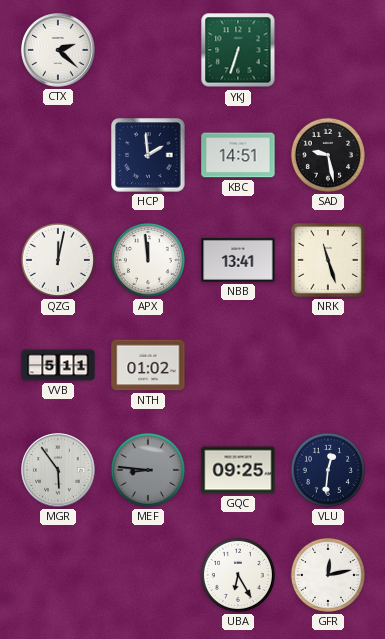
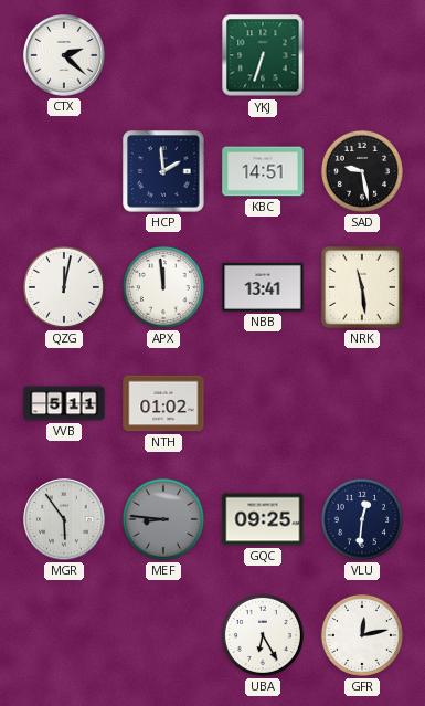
NRK: 11:27 -> 11:29 (362, 287)
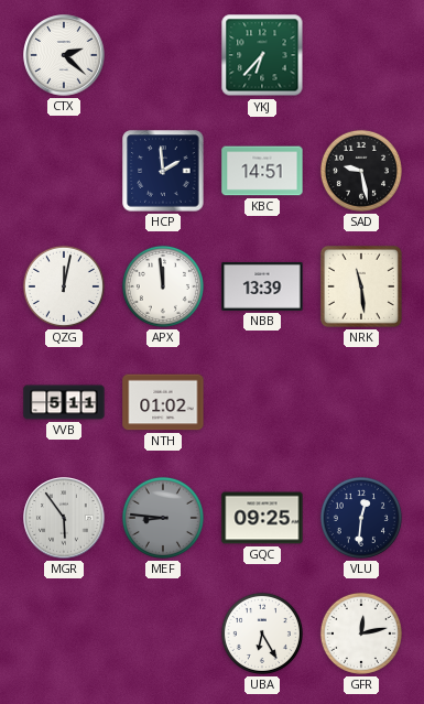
YKJ: 6:33 -> 6:37 (262, 55)
NBB: 13:41 -> 13:39 (262, 286)
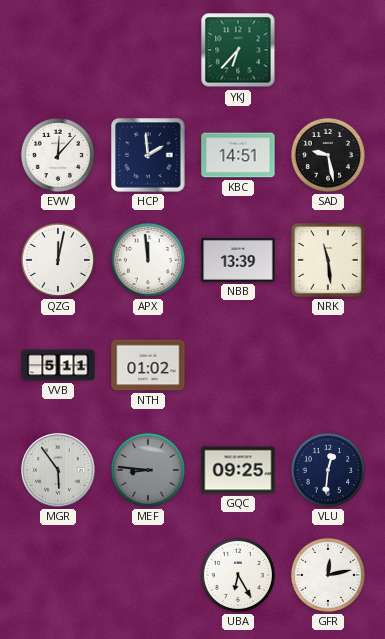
CTX: 2:22 -> none (64, 55)
EVW: none -> 12:07 (58, 155)
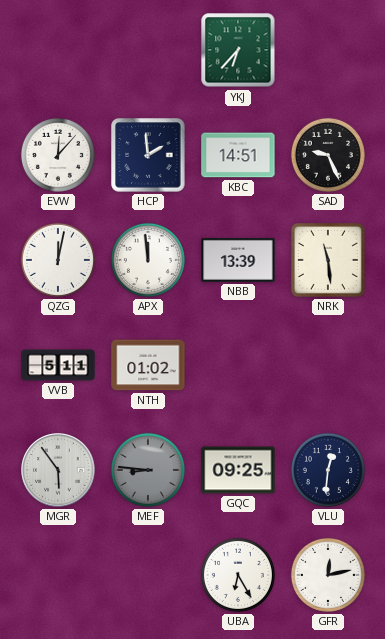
SAD: 9:28 -> 9:26 (328, 155)
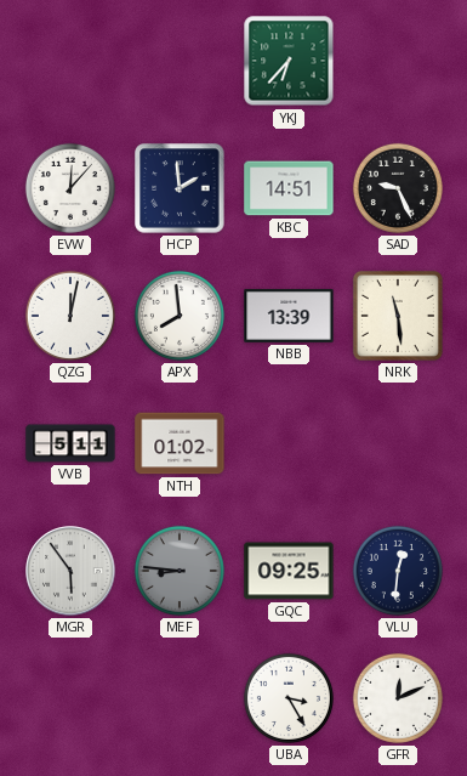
APX: 11:59 -> 7:59 (180, 316)
UBA: 6:25 -> 3:25 (289, 698)
GFR: 12:13 -> 12:11 (398, 698)
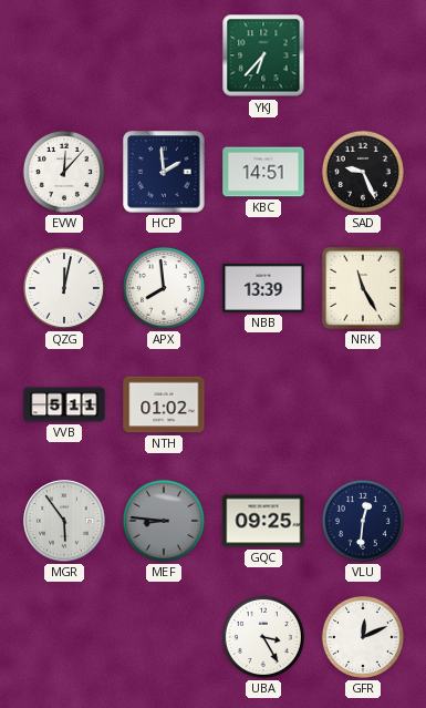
NRK: 11:29 -> 11:25 (363, 288)
